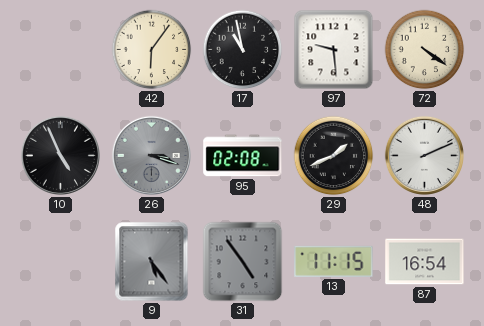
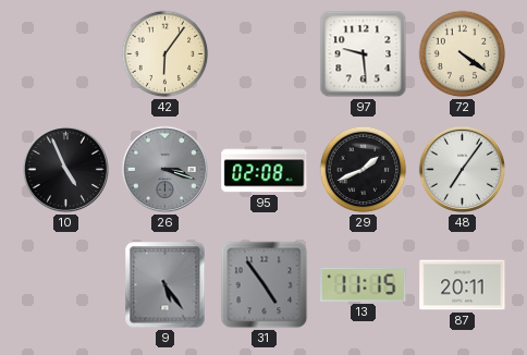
17: 10:58 -> none (243, 50)
48: 2:11 -> 7:06 (462, 169)
87: 16:54 -> 20:11 (463, 285)
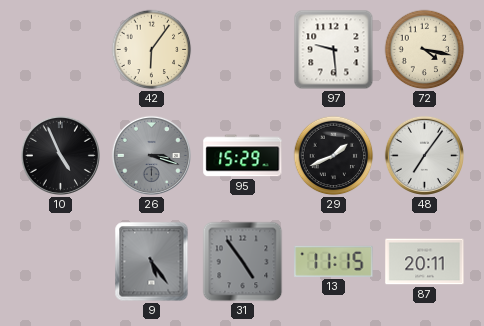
72: 4:21 -> 4:17 (425, 50)
95: 02:08 -> 15:29 (243, 156)
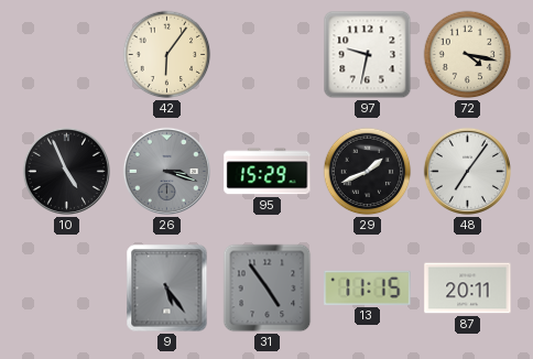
97: 9:29 -> 9:32 (368, 55)
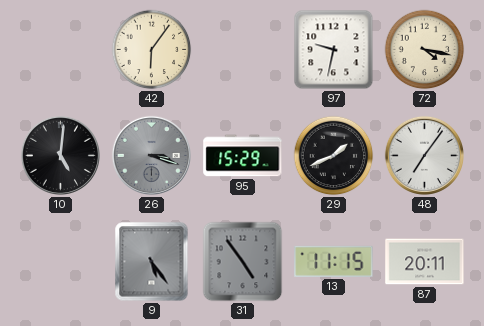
10: 4:56 -> 5:01 (60, 155)
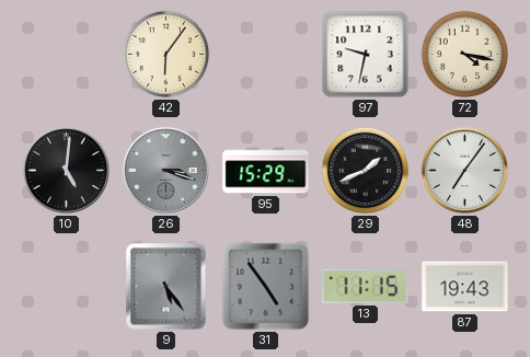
87: 20:11 -> 19:43 (465, 287)
